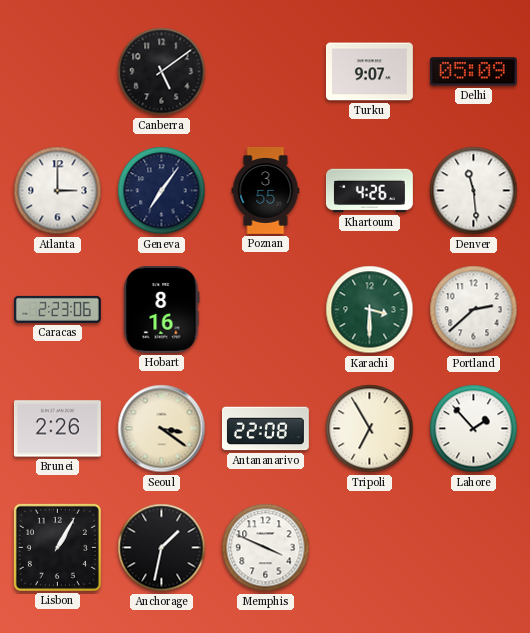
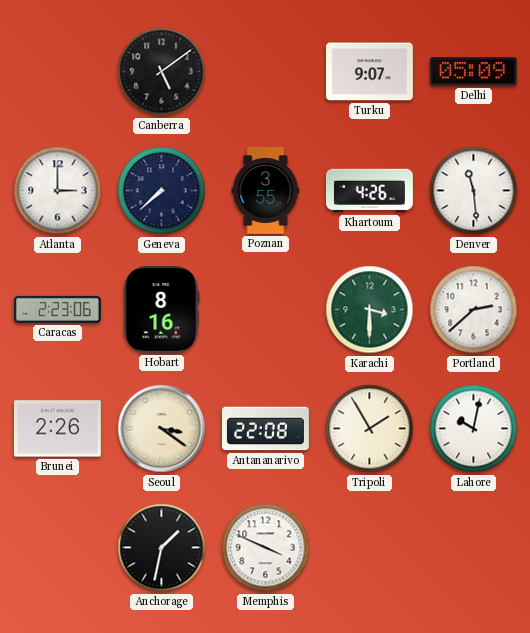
Geneva: 7:06 -> 7:38 (162, 191)
Tripoli: 6:55 -> 1:55 (370, 429)
Lahore: 1:53 -> 10:02 (474, 429)
Lisbon: 1:05 -> none (57, 547)
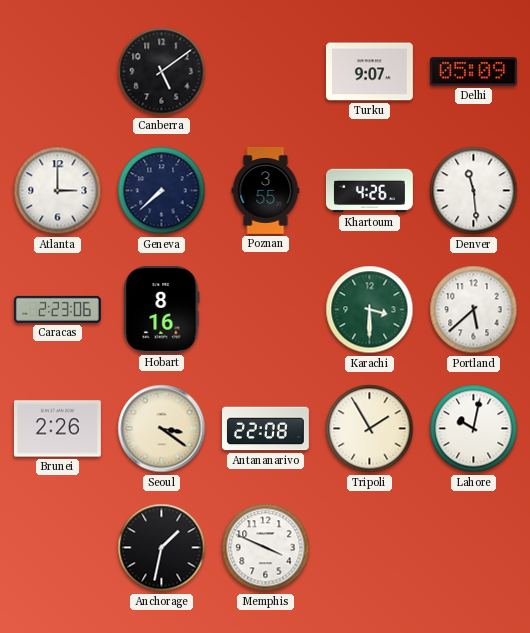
Portland: 2:38 -> 5:38 (474, 310)
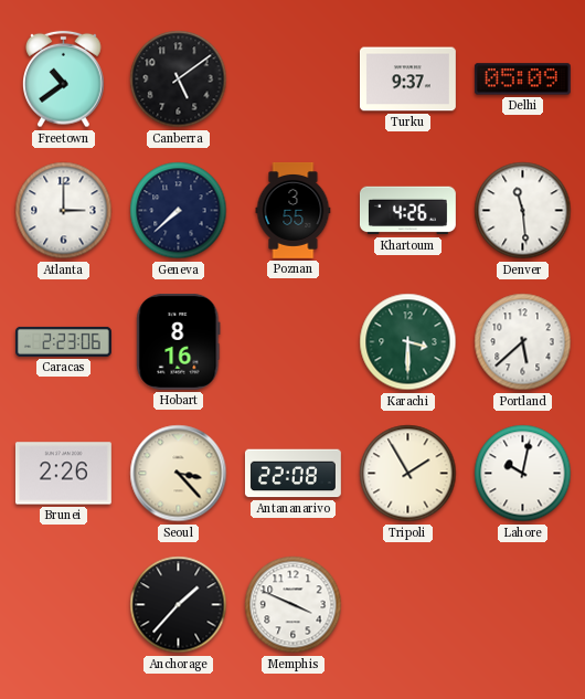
Freetown: none -> 10:39 (64, 80)
Turku: 9:07 -> 9:37 (407, 80)
Seoul: 3:21 -> 3:23 (179, 474)
Anchorage: 1:32 -> 1:37 (179, 605)
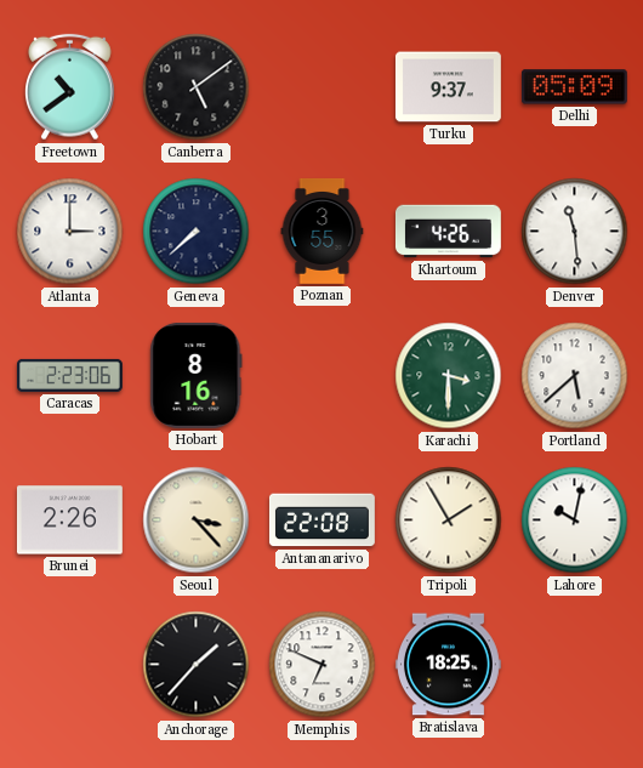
Memphis: 3:49 -> 6:49 (323, 665)
Bratislava: none -> 18:25 (448, 665)
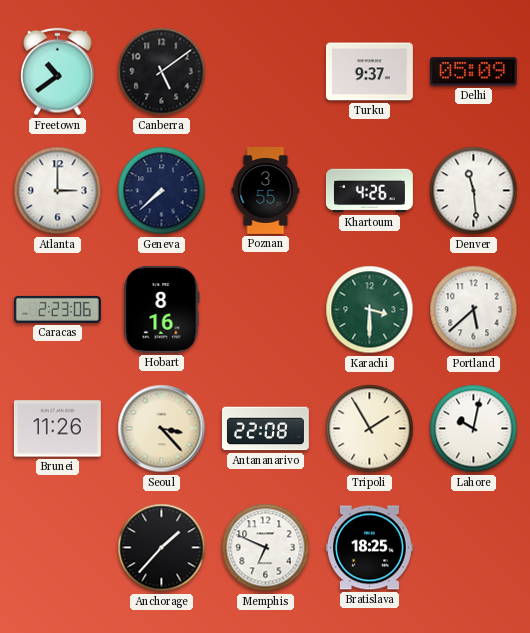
Brunei: 2:26 -> 11:26 (57, 429)
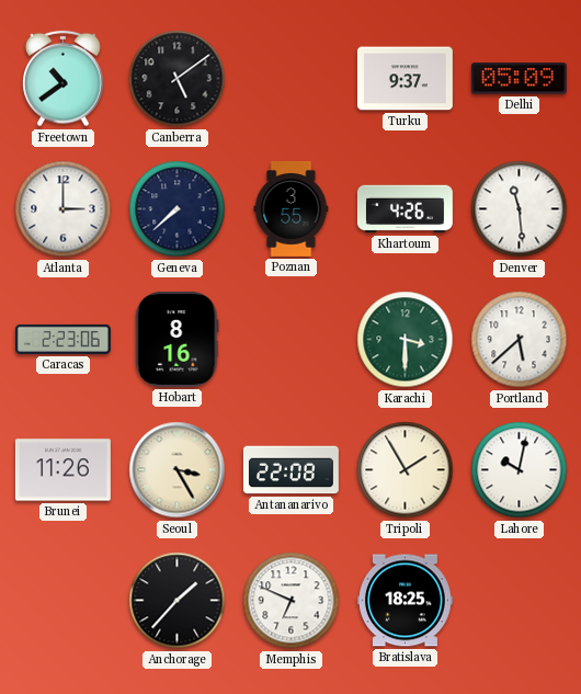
Seoul: 3:23 -> 3:25 (178, 470)
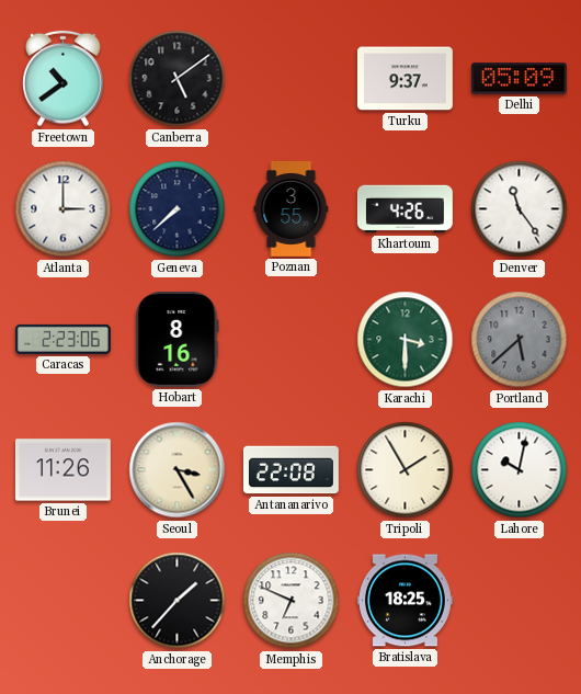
Denver: 11:29 -> 11:24 (520, 209)
Portland dial: white -> grey (520, 340)
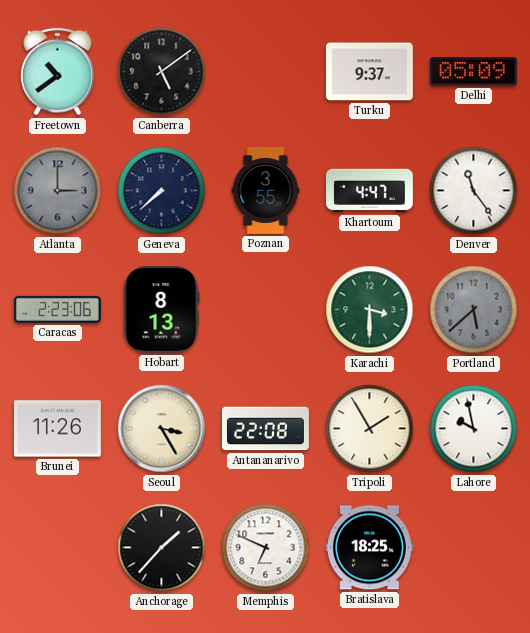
Atlanta dial: white -> grey (58, 191)
Khartoum: 4:26 -> 4:47 (369, 191)
Hobart: 8:16 -> 8:13 (162, 309)
Lahore: 10:02 -> 9:58 (474, 429)
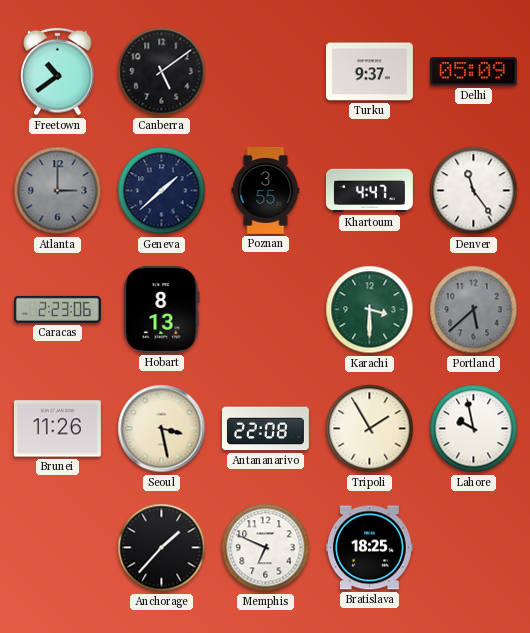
Geneva: 7:38 -> 1:38 (162, 191)
Seoul: 3:25 -> 3:28 (162, 429)
